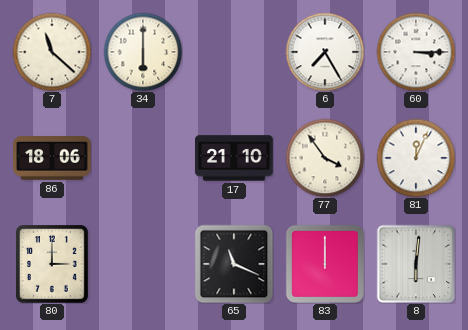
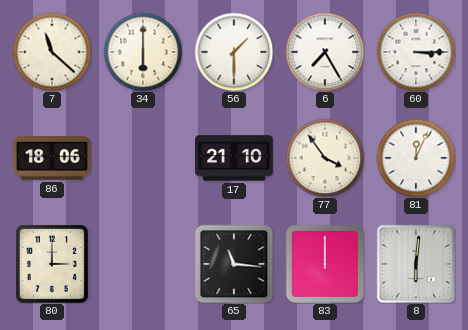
56: none -> 1:30 (234, 52)
65: 11:19 -> 11:16 (234, 264)
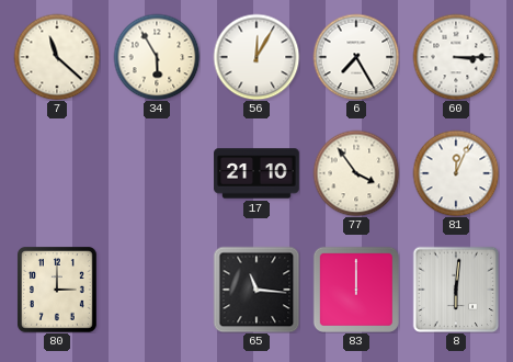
34: 6:00 -> 5:55 (157, 57)
56: 1:30 -> 12:05 (256, 57)
86: 18:06 -> none (52, 159)
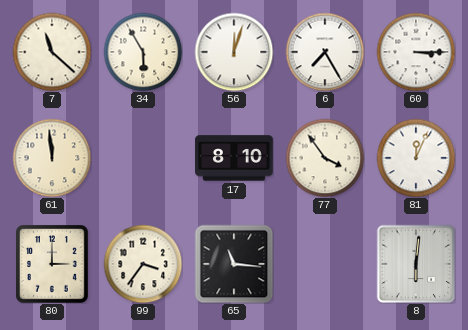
56: 12:05 -> 12:03 (234, 52)
61: none -> 11:59 (52, 158)
17: 21:10 -> 8:10 (234, 158)
99: none -> 3:36 (143, 264)
83: 12:00 -> none (356, 290)
